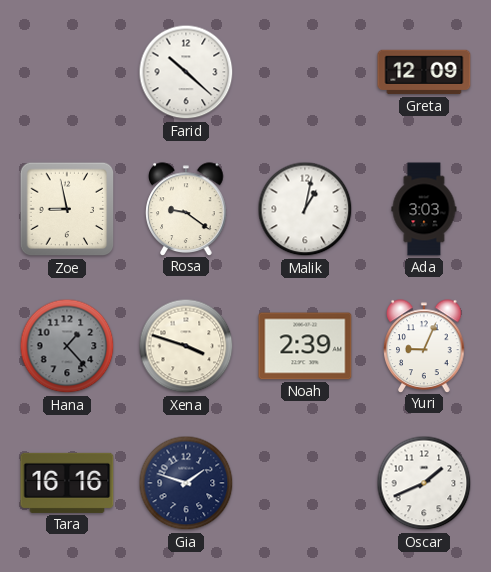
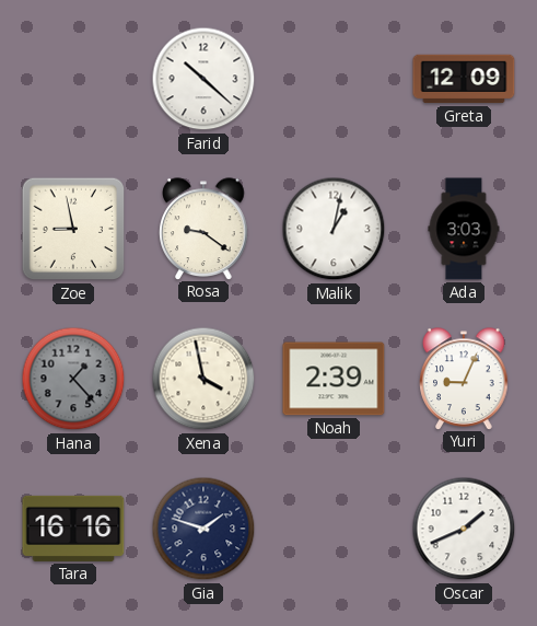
Xena: 3:48 -> 3:58 (203, 379)
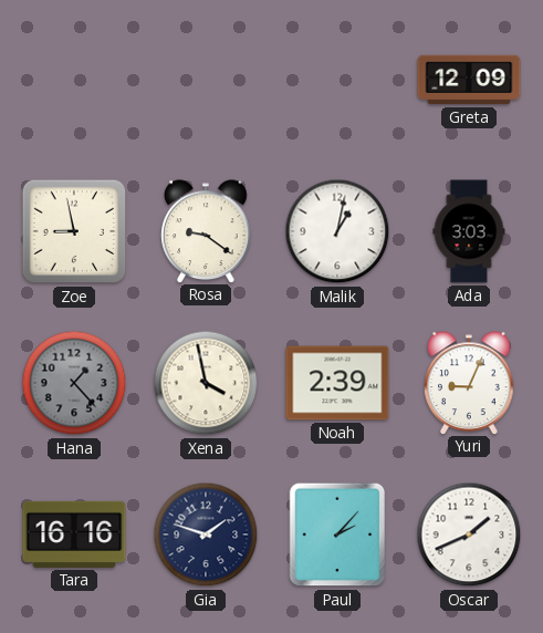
Farid: 10:22 -> none (203, 79)
Paul: none -> 2:07 (337, 535)
